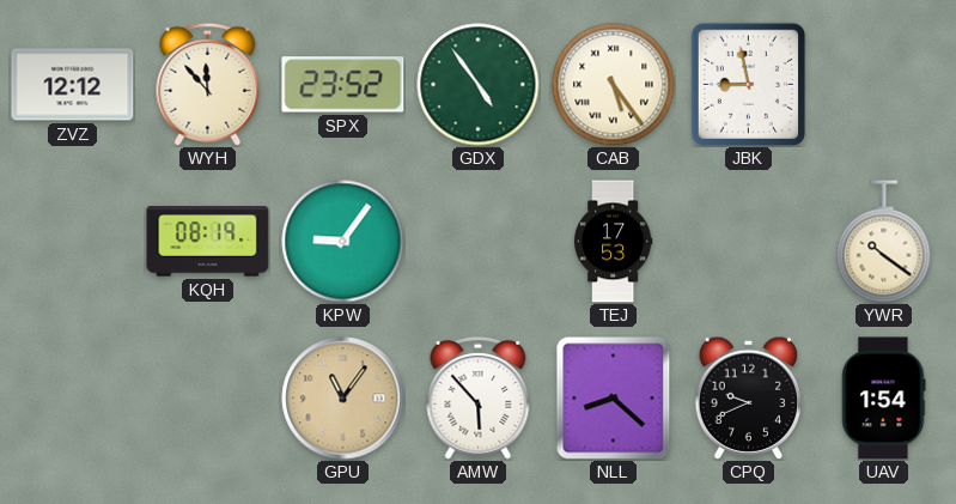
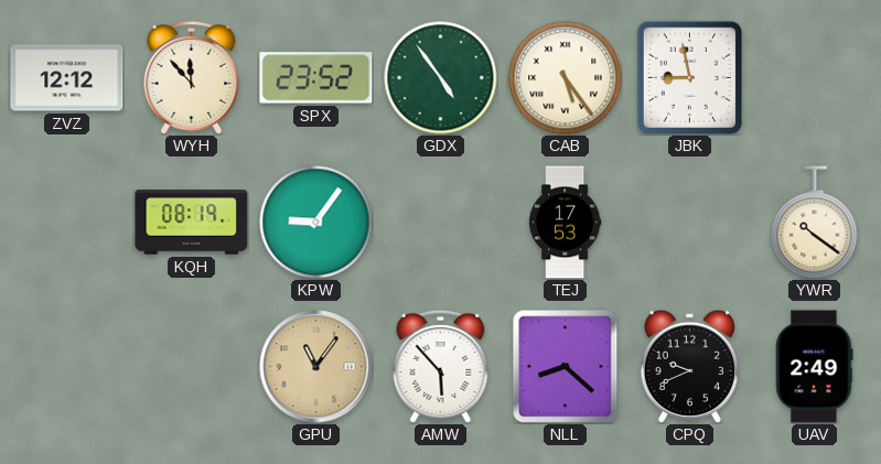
UAV: 1:54 -> 2:49 (814, 367)
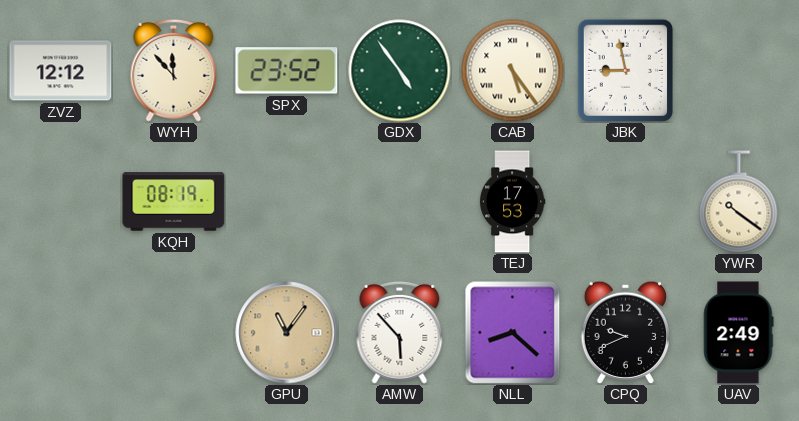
KPW: 9:06 -> none (316, 223)
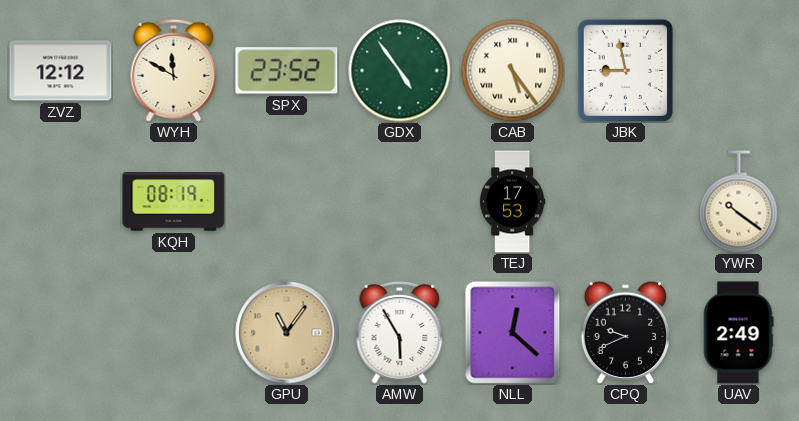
WYH: 11:53 -> 11:50 (174, 70)
AMW: 5:53 -> 5:55 (400, 332)
NLL: 8:22 -> 12:22 (513, 333)
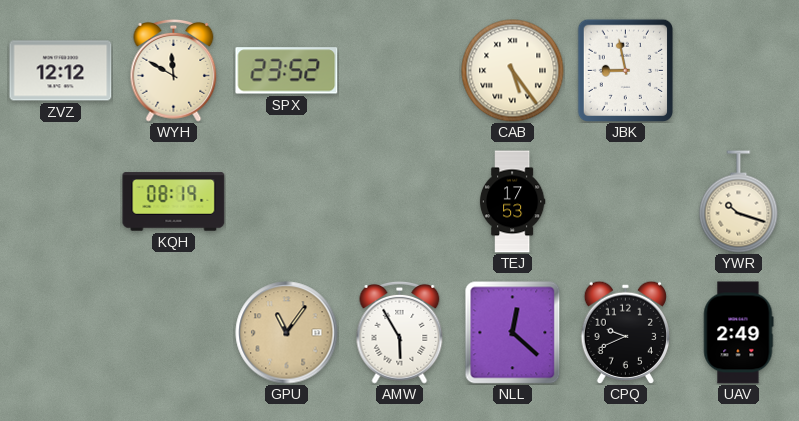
GDX: 4:54 -> none (400, 71)
YWR: 10:21 -> 10:18 (739, 202)
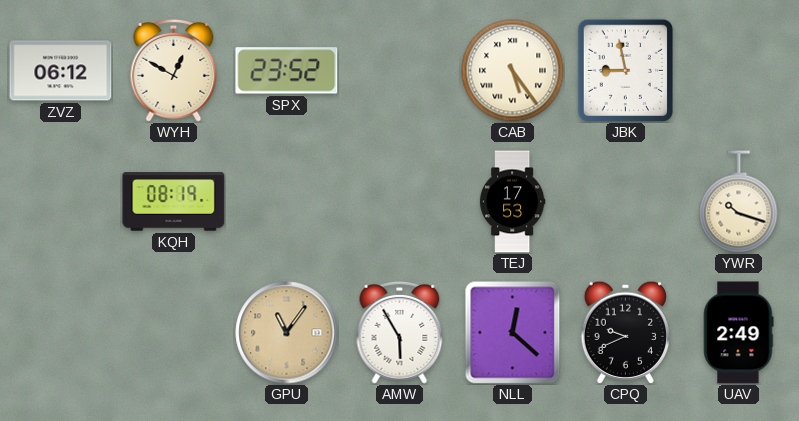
ZVZ: 12:12 -> 06:12 (61, 71)
WYH: 11:50 -> 12:50 (174, 70)
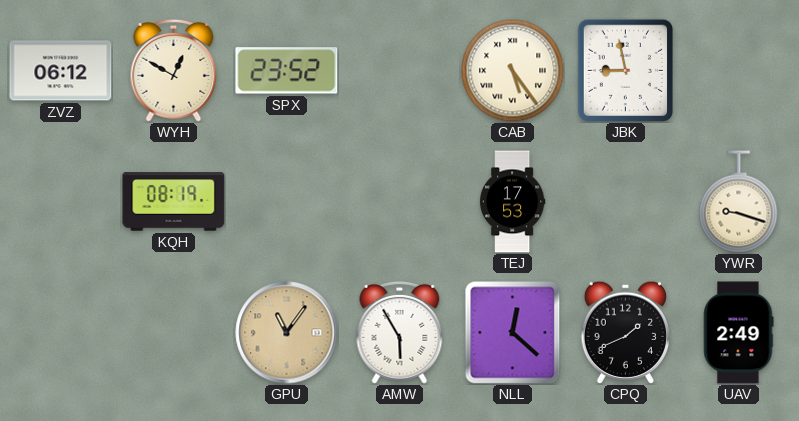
YWR: 10:18 -> 9:18 (739, 202)
CPQ: 9:41 -> 1:41 (625, 332)
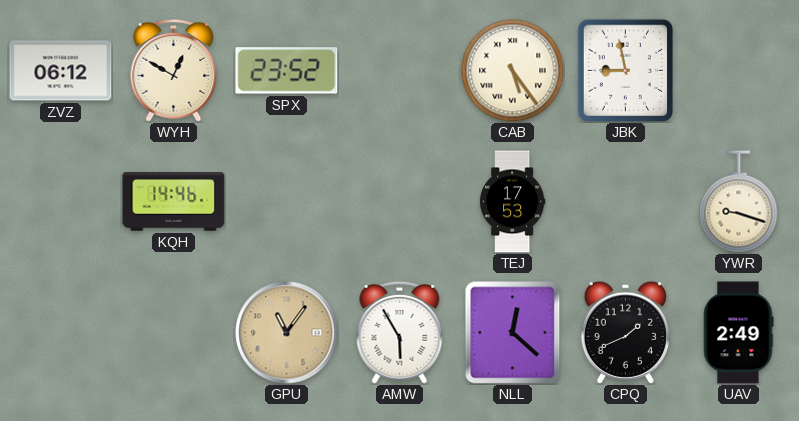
KQH: 08:19 -> 14:46 (174, 202)
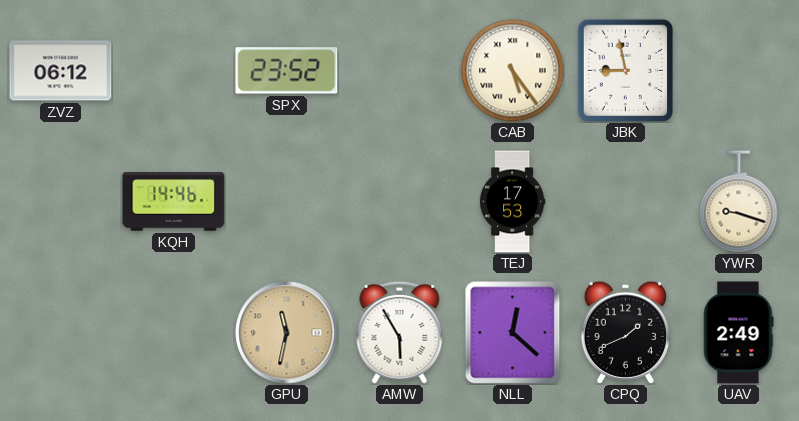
WYH: 12:50 -> none (174, 70)
GPU: 11:06 -> 11:32 (287, 333)
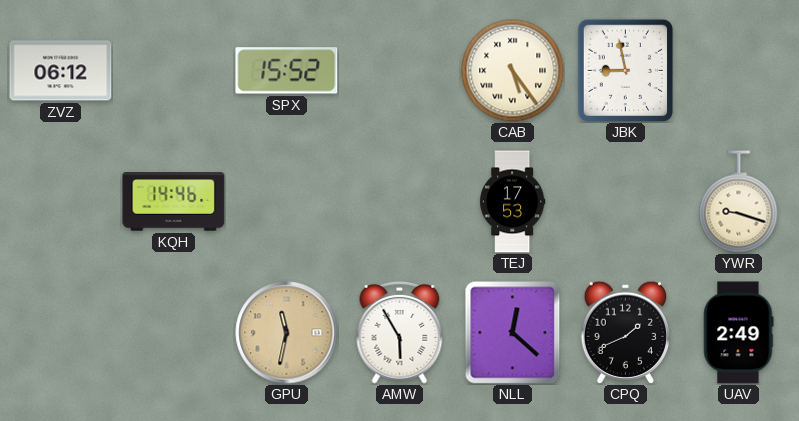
SPX: 23:52 -> 15:52 (287, 71)
